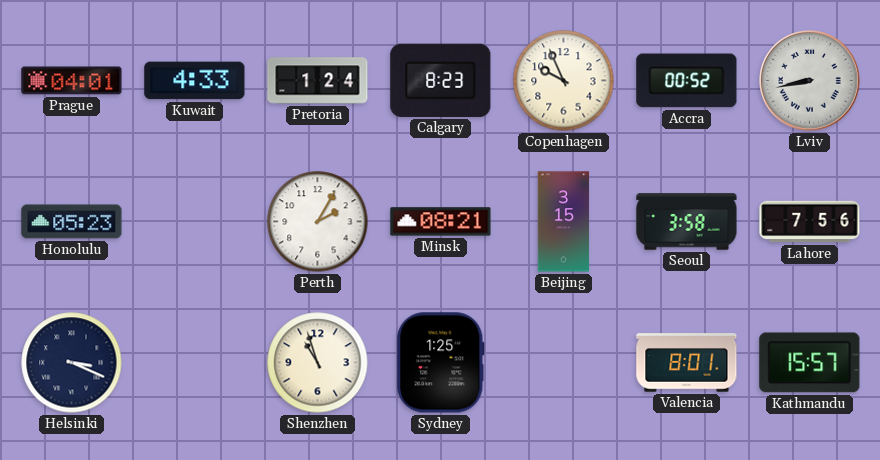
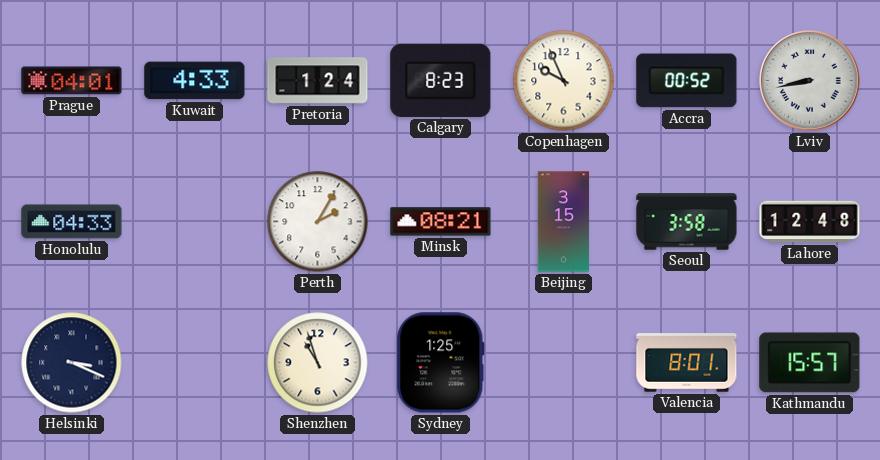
Honolulu: 05:23 -> 04:33 (72, 222)
Lahore: 7:56 -> 12:48 (810, 222)
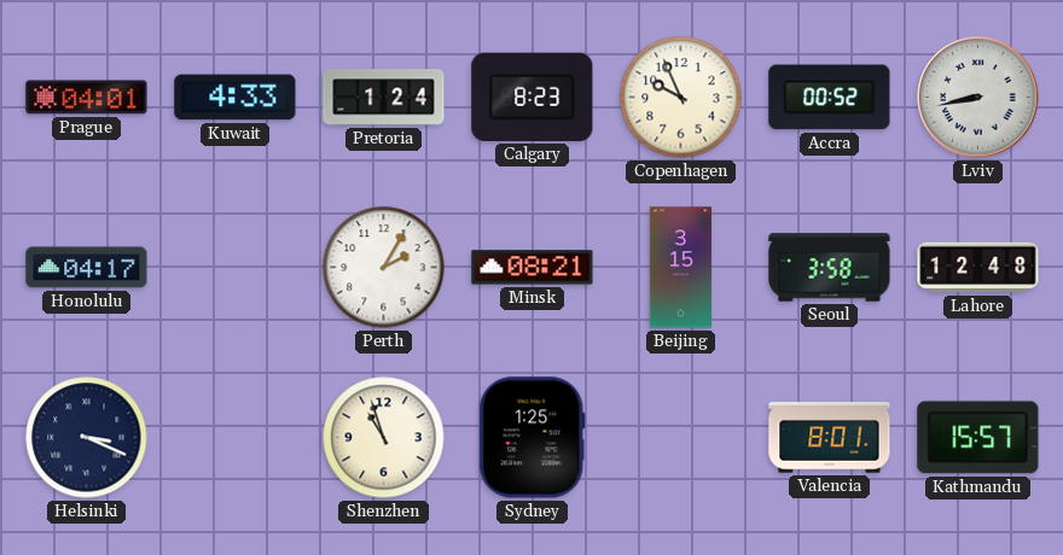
Honolulu: 04:33 -> 04:17 (87, 268)
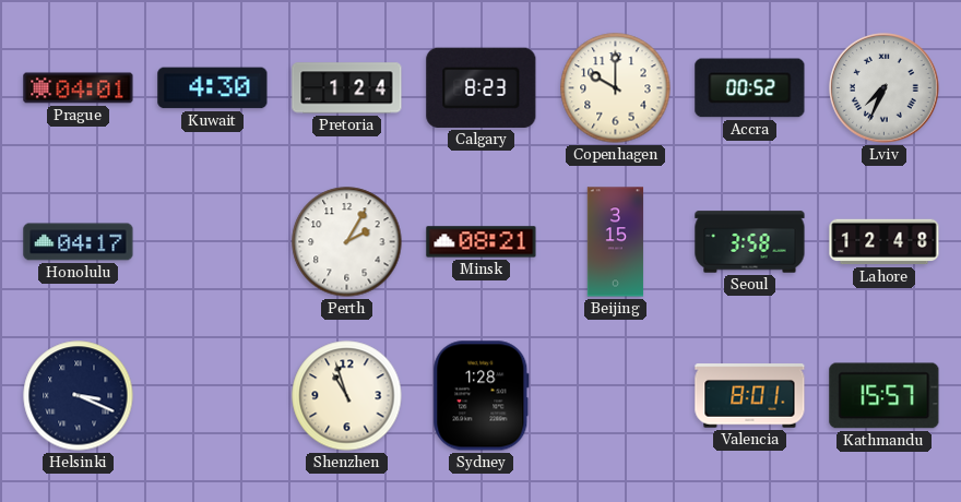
Kuwait: 4:33 -> 4:30 (213, 88)
Copenhagen: 9:56 -> 10:00 (616, 88)
Lviv: 8:43 -> 7:34 (885, 88)
Sydney: 1:25 -> 1:28 (482, 396)
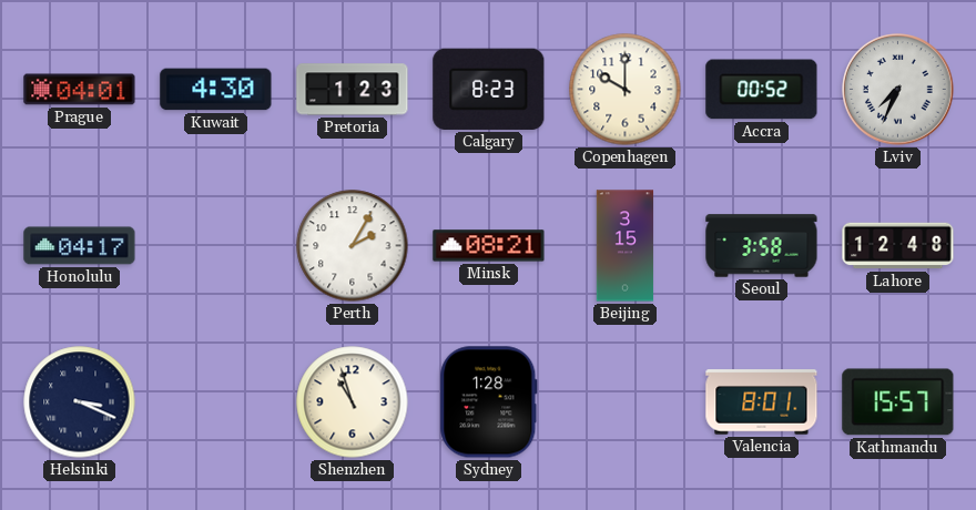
Pretoria: 1:24 -> 1:23 (353, 90)
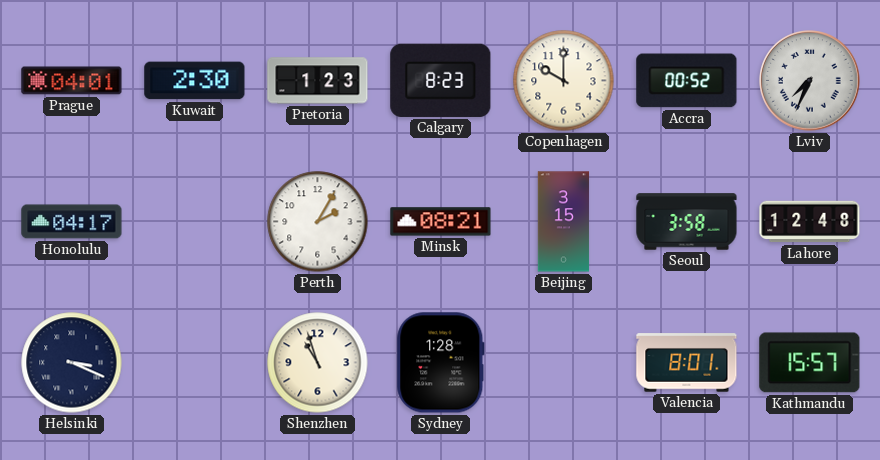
Kuwait: 4:30 -> 2:30 (195, 81)
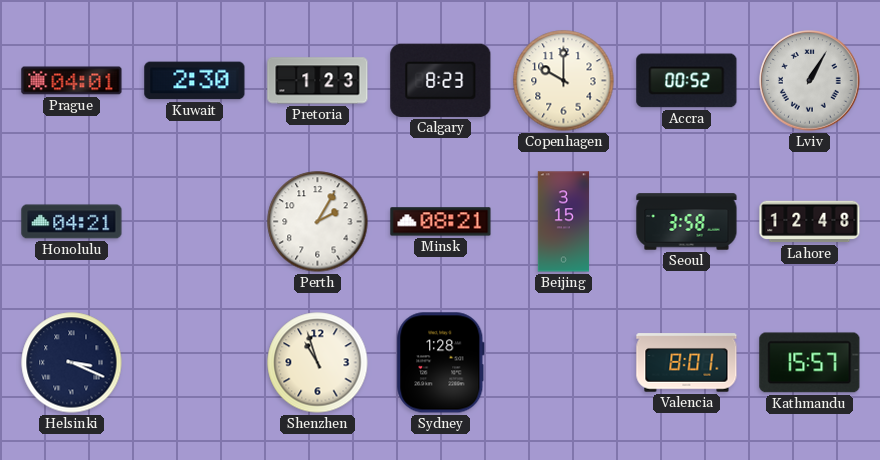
Lviv: 7:34 -> 1:05 (810, 81)
Honolulu: 04:17 -> 04:21 (72, 222)
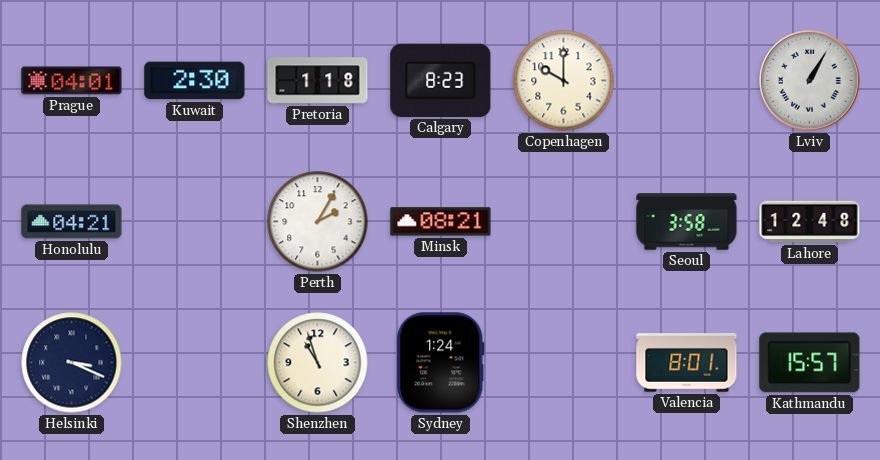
Pretoria: 1:23 -> 1:18 (318, 81)
Accra: 00:52 -> none (687, 81)
Beijing: 3:15 -> none (564, 222)
Sydney: 1:28 -> 1:24 (441, 363)
